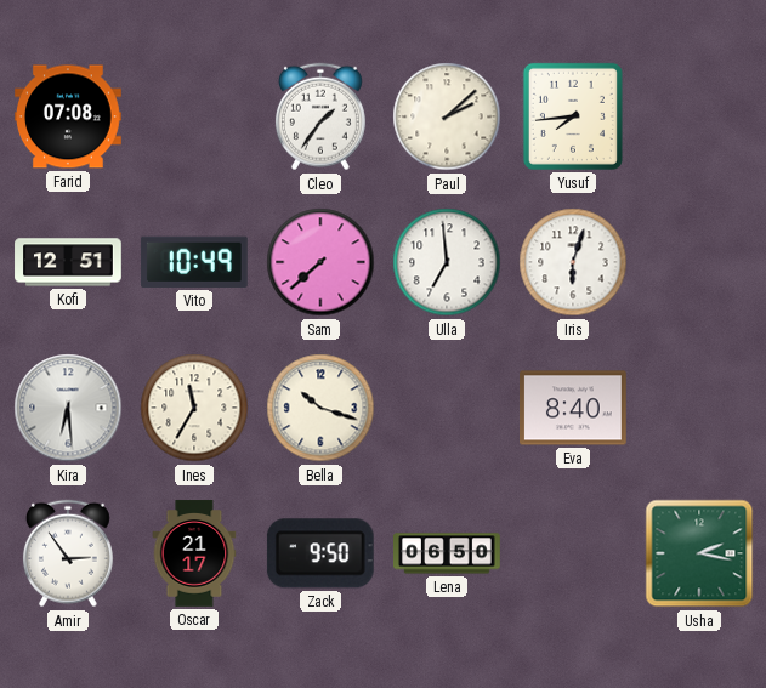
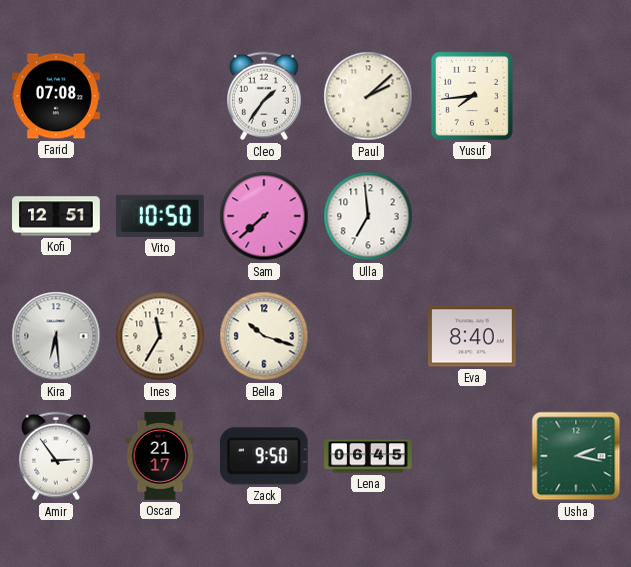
Vito: 10:49 -> 10:50 (160, 216)
Iris: 6:03 -> none (573, 262)
Lena: 06:50 -> 06:45 (368, 456)
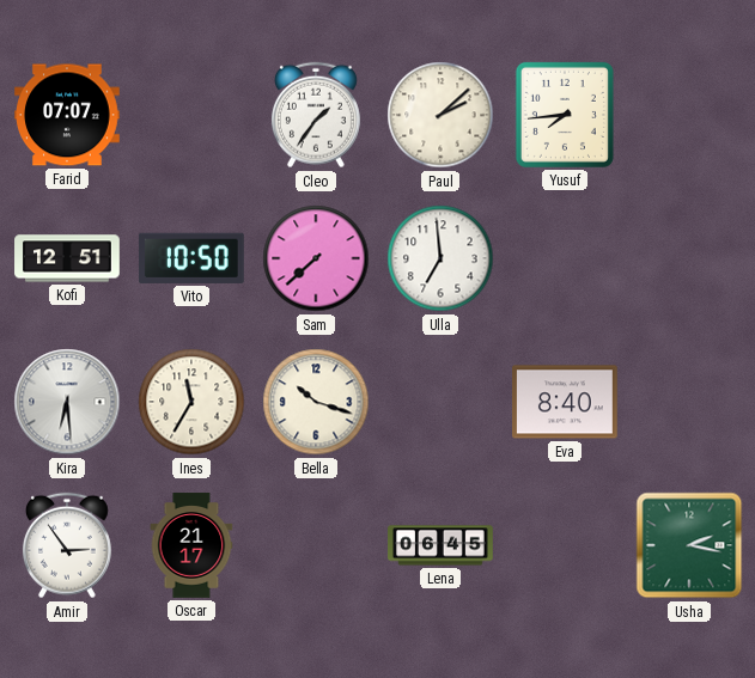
Farid: 07:08 -> 07:07 (68, 115)
Zack: 9:50 -> none (264, 456)
